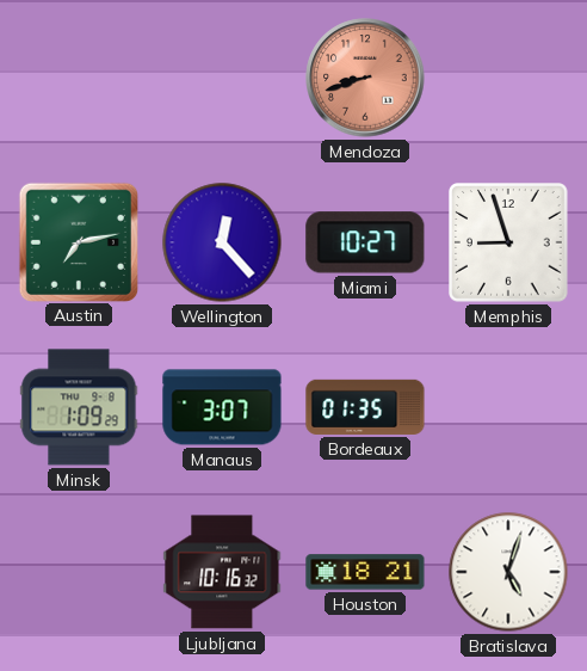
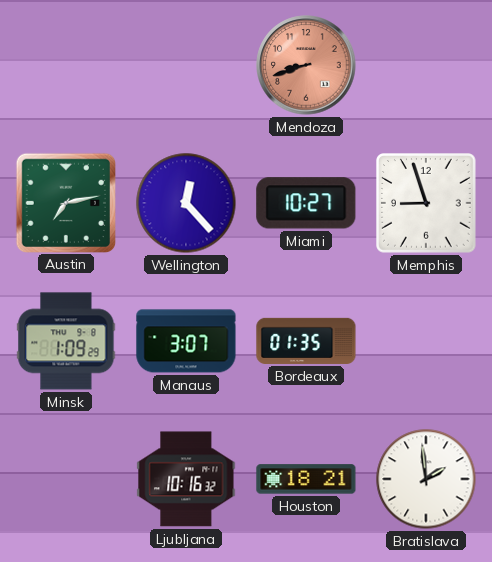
Bratislava: 5:03 -> 1:59 (426, 479)
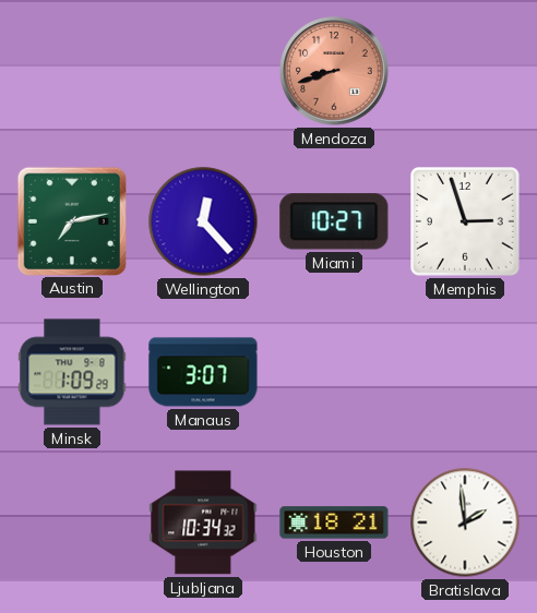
Memphis: 8:57 -> 2:57 (466, 223)
Bordeaux: 01:35 -> none (306, 341)
Ljubljana: 10:16 -> 10:34 (203, 522)
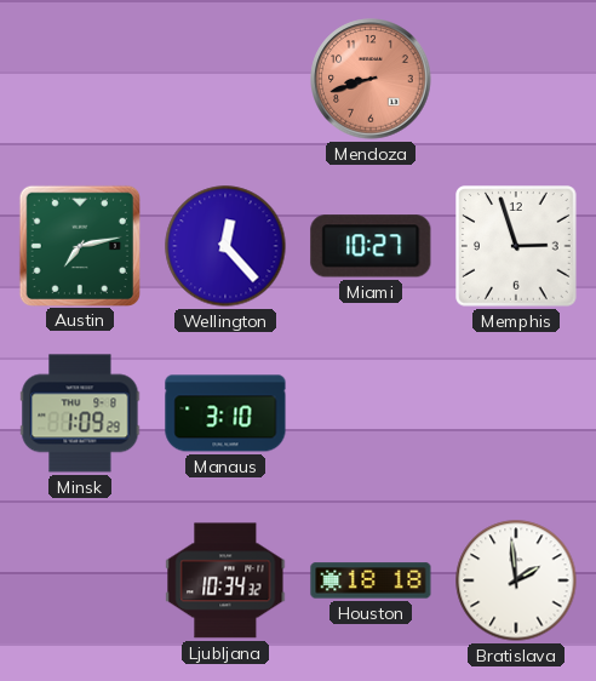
Manaus: 3:07 -> 3:10 (225, 413)
Houston: 18:21 -> 18:18 (371, 580)
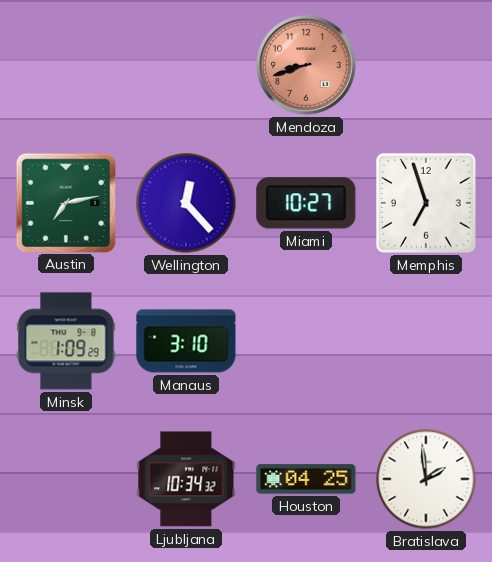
Memphis: 2:57 -> 6:57 (427, 204)
Houston: 18:18 -> 04:25 (306, 479)
